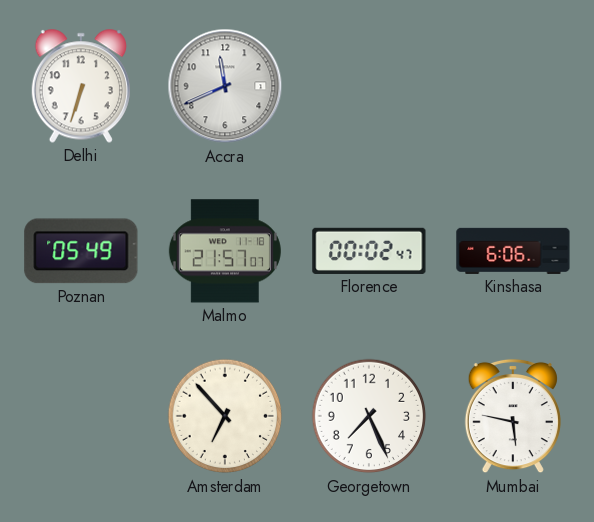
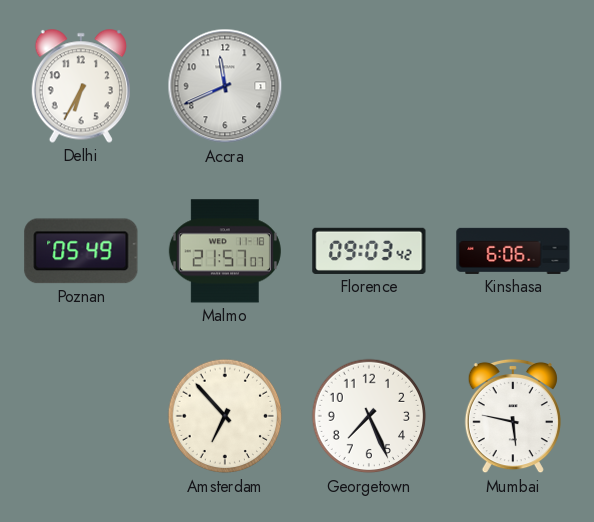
Delhi: 6:33 -> 6:35 (81, 86)
Florence: 00:02 -> 09:03 (369, 251)
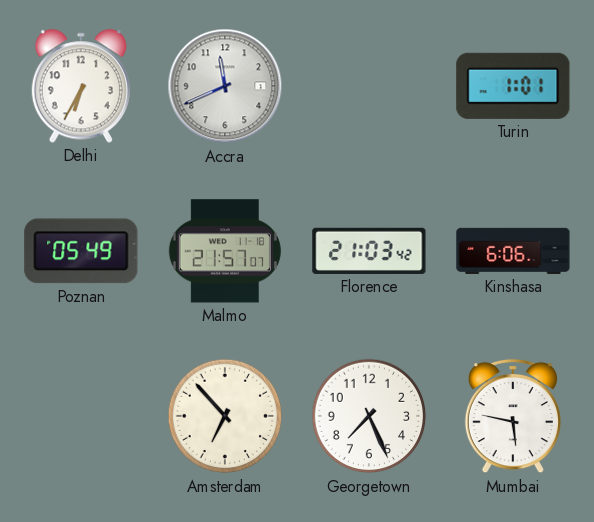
Turin: none -> 1:01 (513, 86)
Florence: 09:03 -> 21:03 (369, 251)
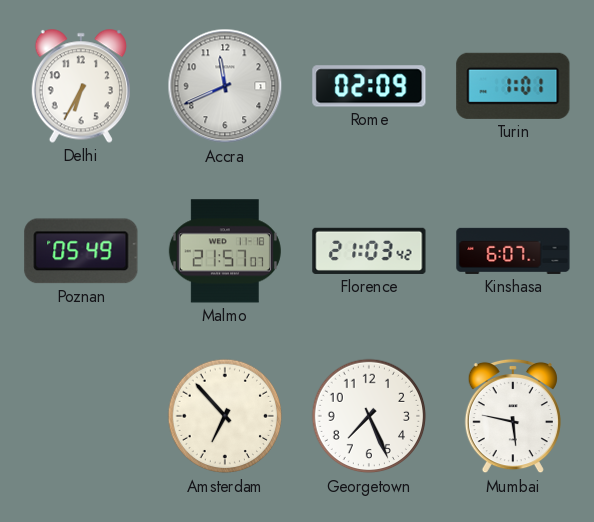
Rome: none -> 02:09 (369, 86)
Kinshasa: 6:06 -> 6:07 (513, 251)
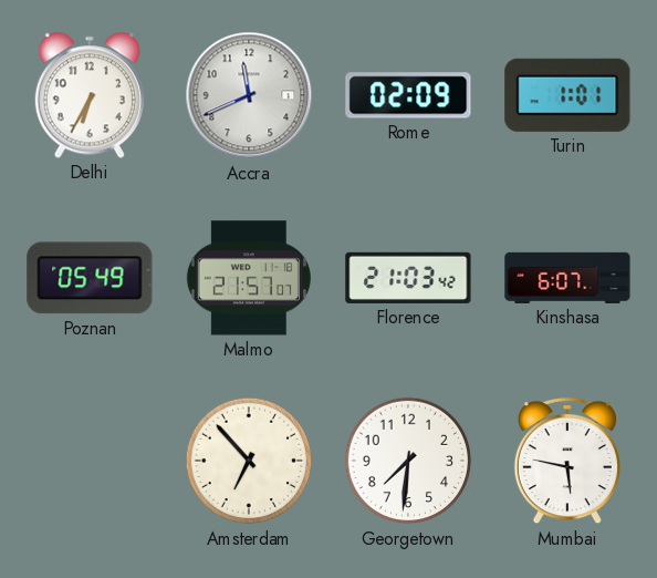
Georgetown: 7:26 -> 7:31 (408, 461)
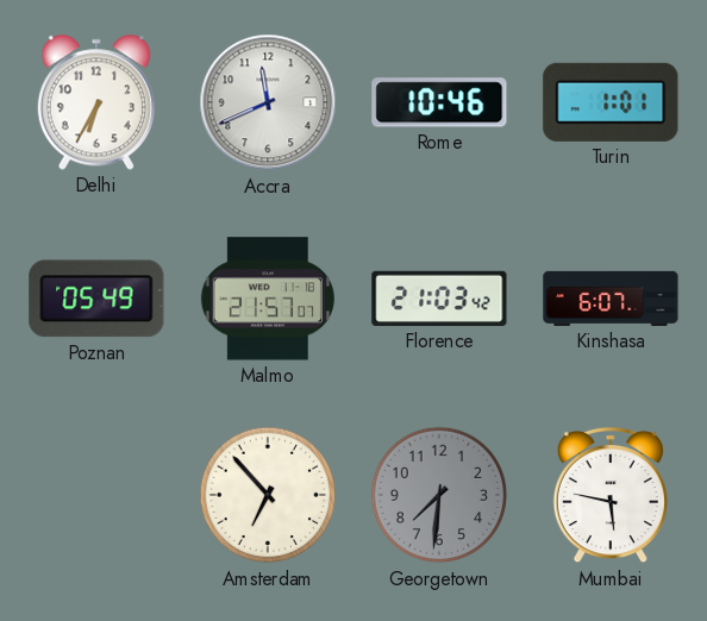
Rome: 02:09 -> 10:46 (439, 102)
Georgetown dial: white -> grey (439, 495)
